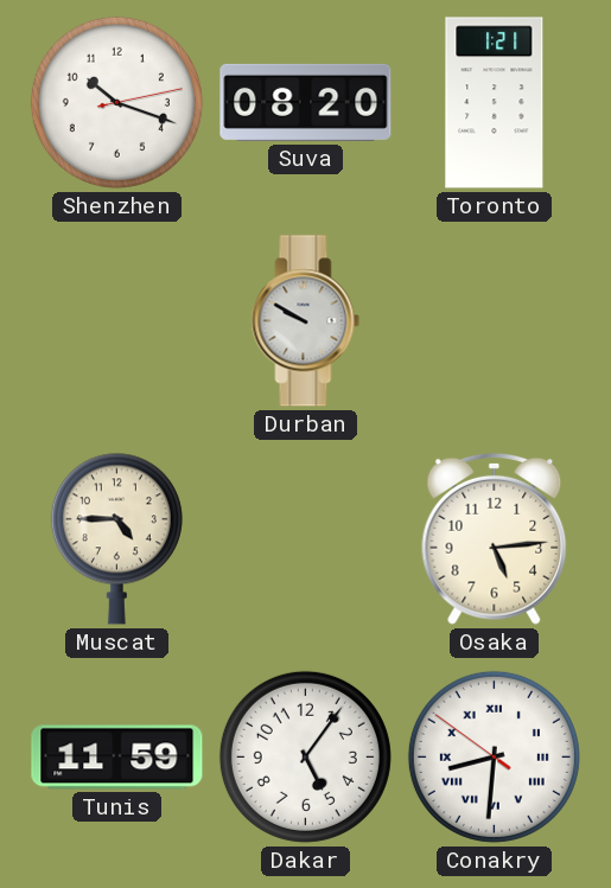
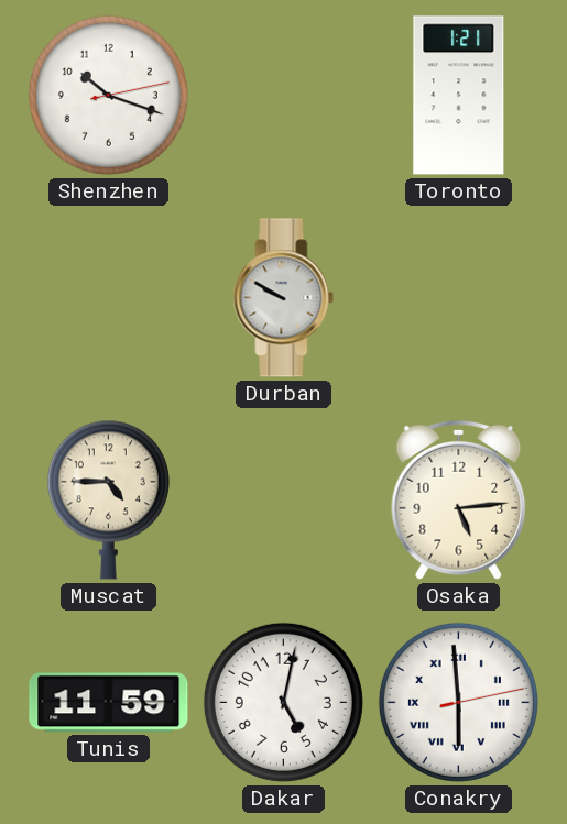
Suva: 08:20 -> none (306, 102)
Dakar: 5:06 -> 5:02 (283, 702)
Conakry: 8:30 -> 5:59 (458, 702)
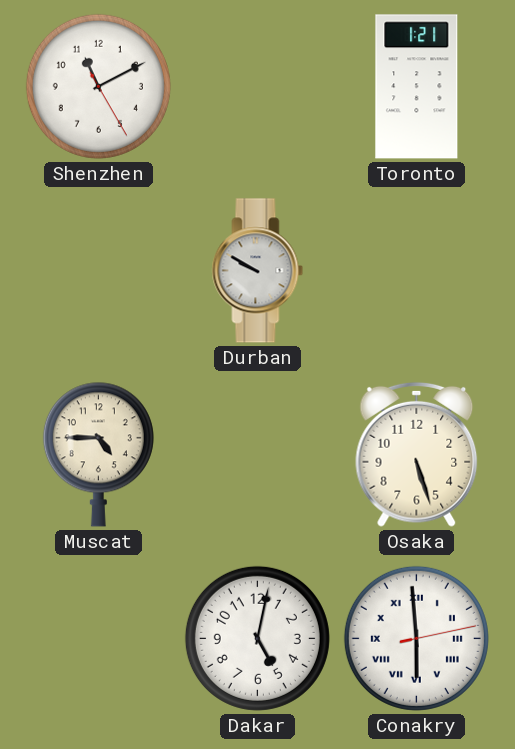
Shenzhen: 10:18 -> 11:10 (98, 86)
Osaka: 5:14 -> 5:27 (417, 454)
Tunis: 11:59 -> none (109, 703)
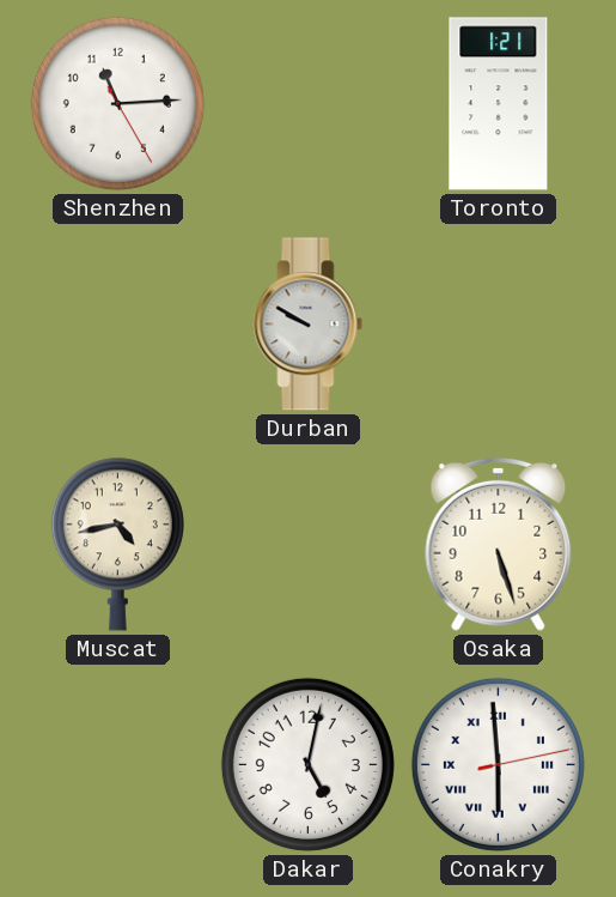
Shenzhen: 11:10 -> 11:14 (117, 103)
Muscat: 4:45 -> 4:43 (117, 544)
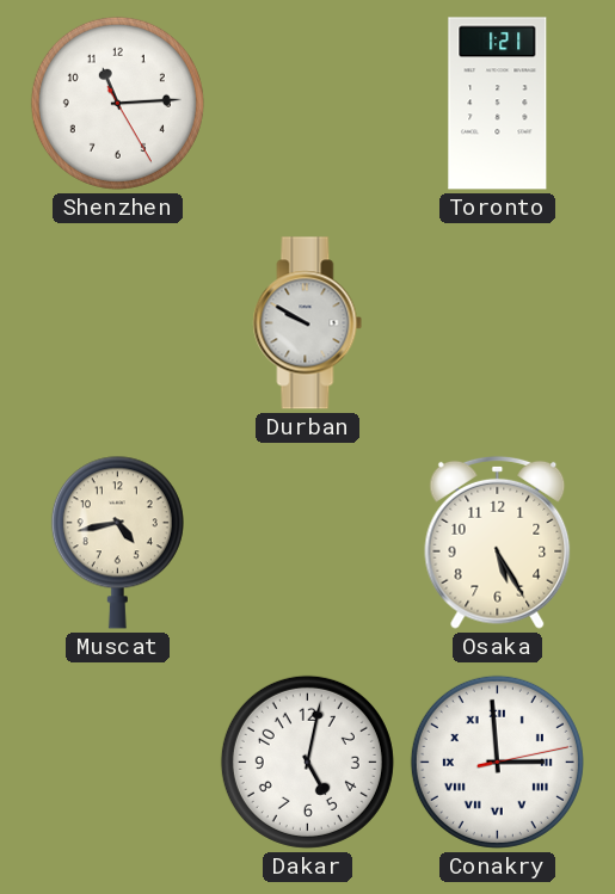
Osaka: 5:27 -> 5:25 (498, 542)
Conakry: 5:59 -> 2:59 (497, 762)
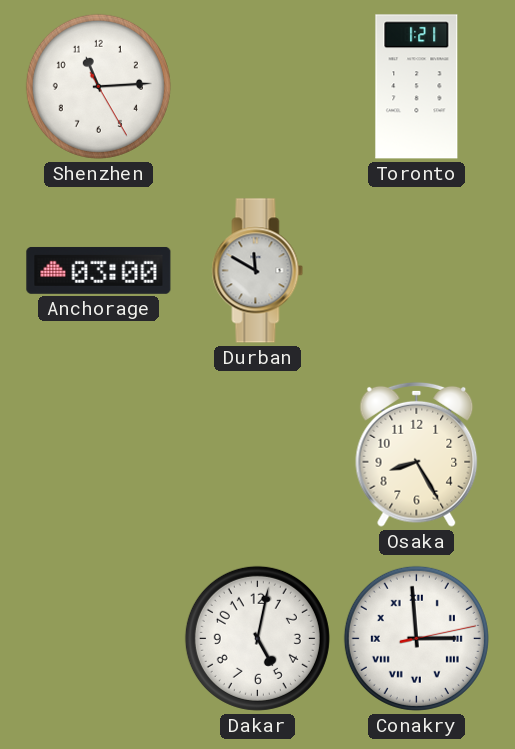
Anchorage: none -> 03:00 (99, 270)
Durban: 9:50 -> 11:50 (258, 271)
Muscat: 4:43 -> none (117, 542)
Osaka: 5:25 -> 8:25 (417, 454)
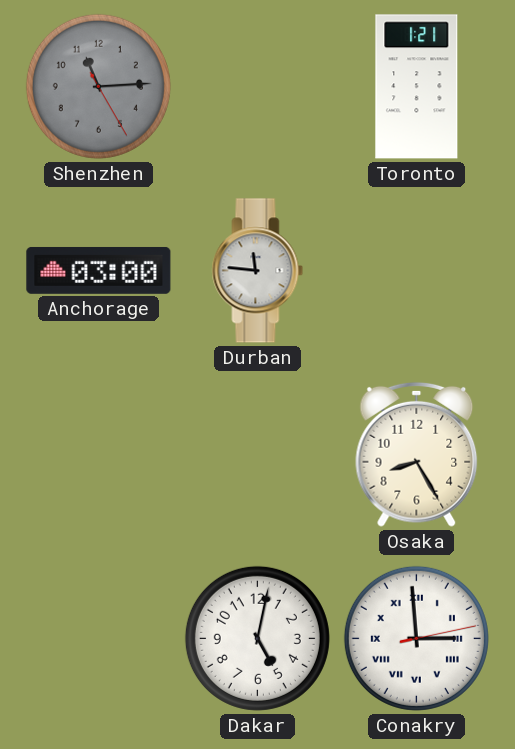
Shenzhen dial: white -> grey (98, 86)
Durban: 11:50 -> 11:46 (258, 271)
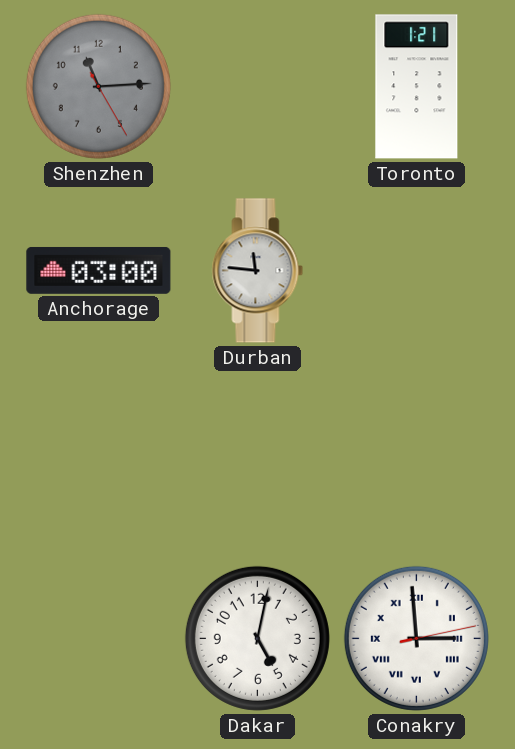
Osaka: 8:25 -> none (417, 454)
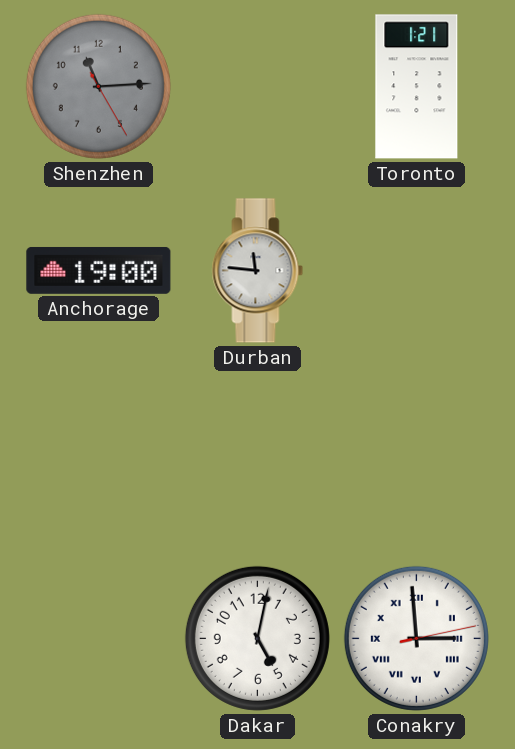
Anchorage: 03:00 -> 19:00 (99, 270)
